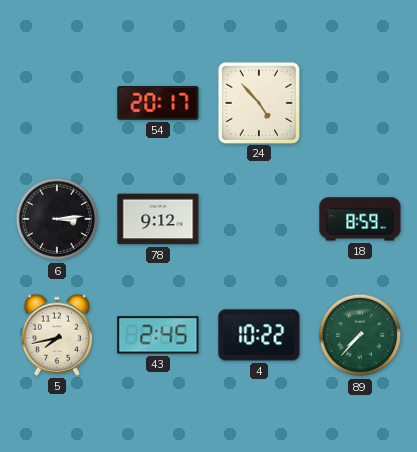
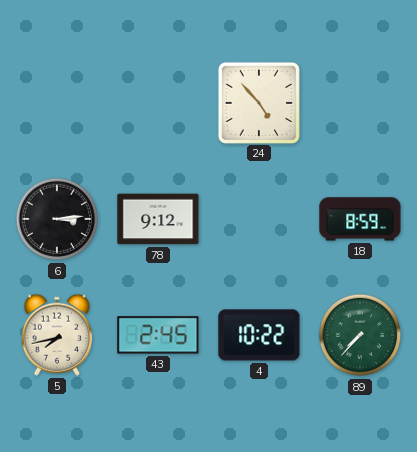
54: 20:17 -> none (158, 103)
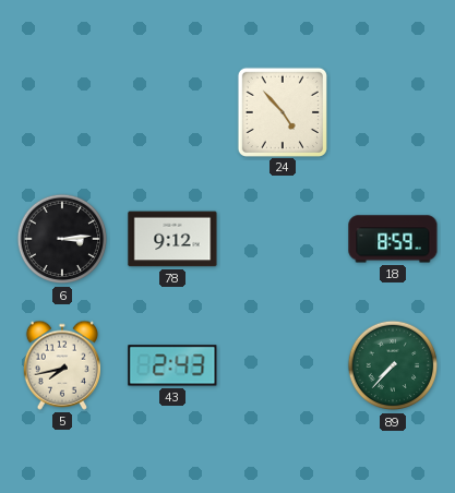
43: 2:45 -> 2:43 (172, 365)
4: 10:22 -> none (259, 335)
